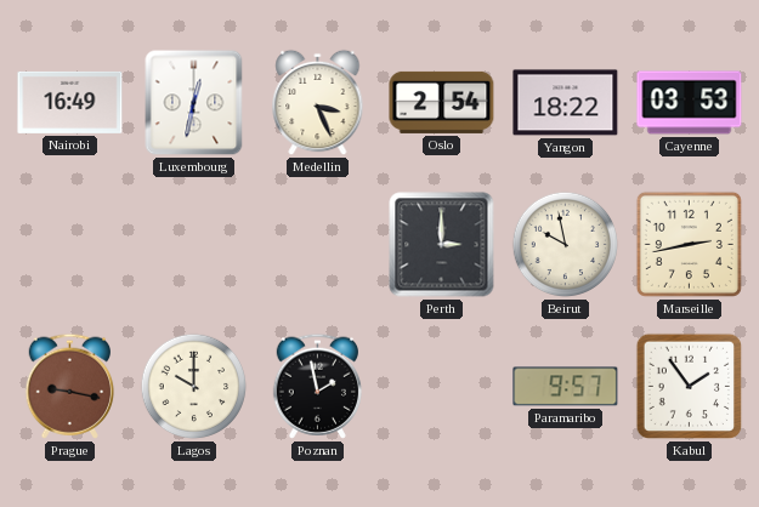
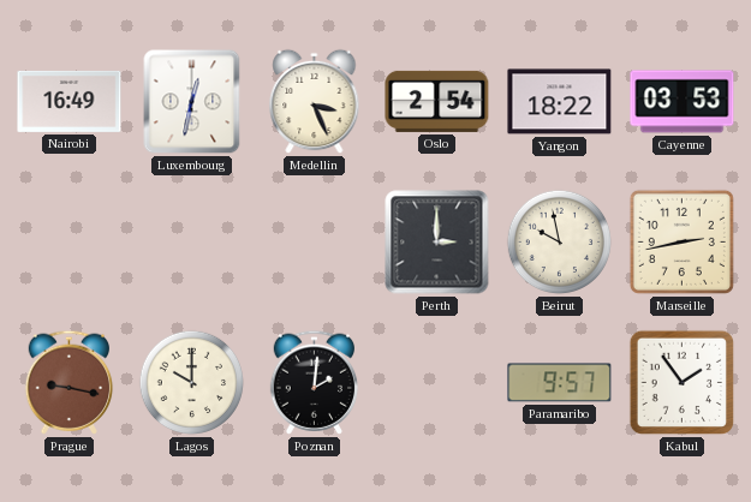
Poznan: 1:58 -> 2:01 (315, 382)
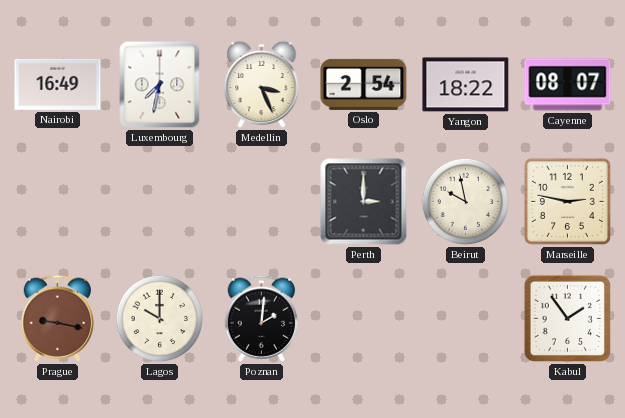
Luxembourg: 12:32 -> 7:32 (160, 85)
Cayenne: 03:53 -> 08:07 (568, 85)
Marseille: 2:43 -> 2:47 (567, 201)
Paramaribo: 9:57 -> none (560, 383)
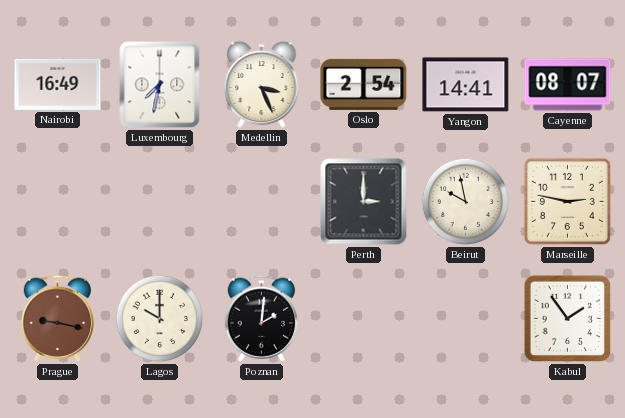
Yangon: 18:22 -> 14:41 (466, 85)
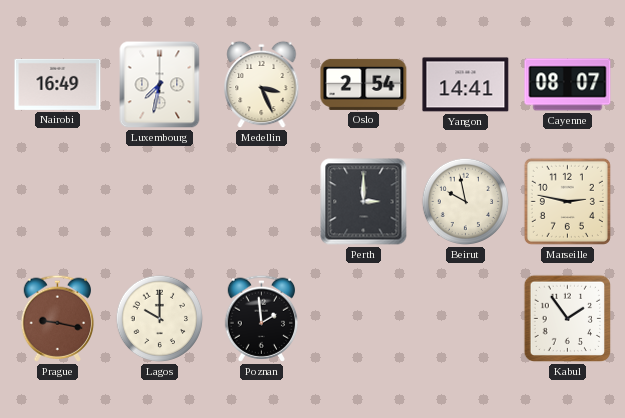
Poznan: 2:01 -> 1:59 (262, 318)
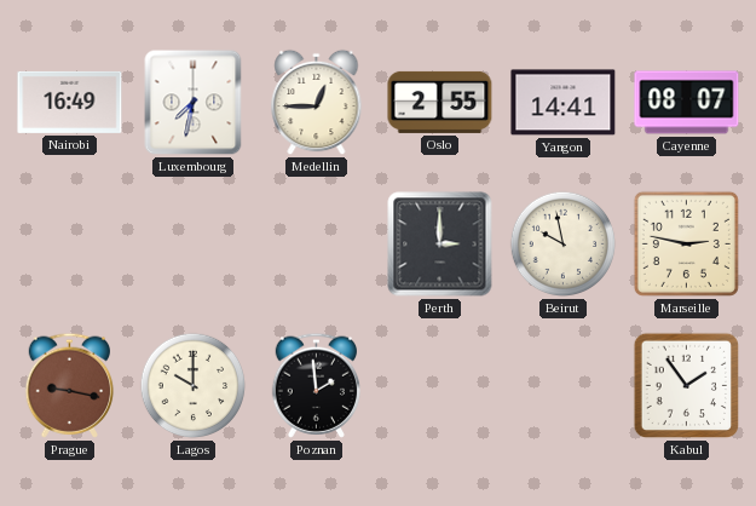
Medellin: 3:26 -> 12:45 (317, 103)
Oslo: 2:54 -> 2:55 (440, 102)
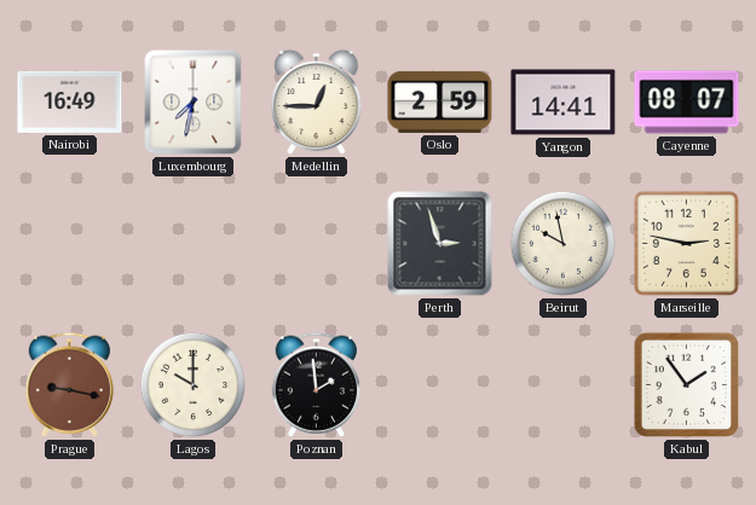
Oslo: 2:55 -> 2:59 (440, 101)
Perth: 3:00 -> 2:57 (440, 244)
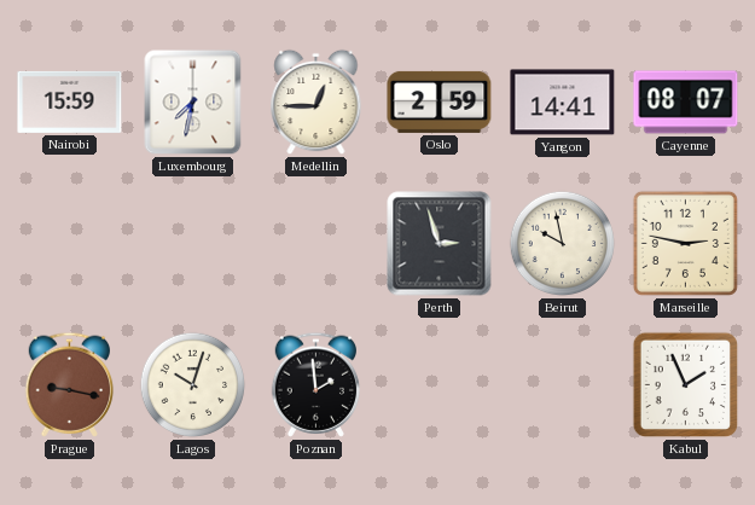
Nairobi: 16:49 -> 15:59 (70, 101)
Lagos: 10:00 -> 10:03 (193, 385)
Kabul: 1:54 -> 1:56 (686, 385)
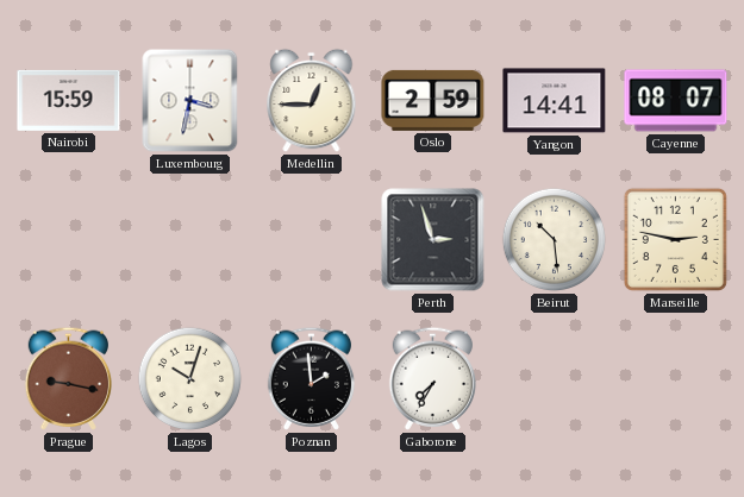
Luxembourg: 7:32 -> 3:32 (190, 101)
Beirut: 9:58 -> 10:29 (555, 240)
Gaborone: none -> 7:35 (433, 378)
Kabul: 1:56 -> none (686, 385)
